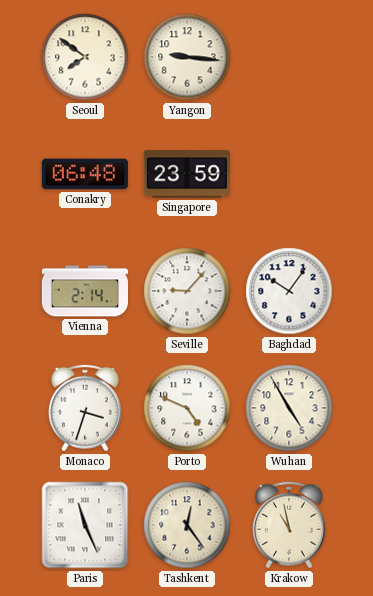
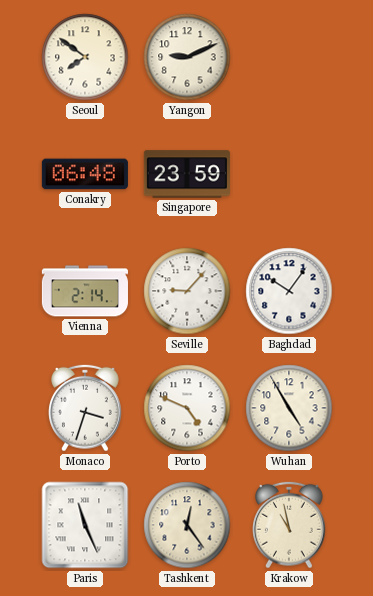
Yangon: 9:16 -> 9:11 (187, 57)
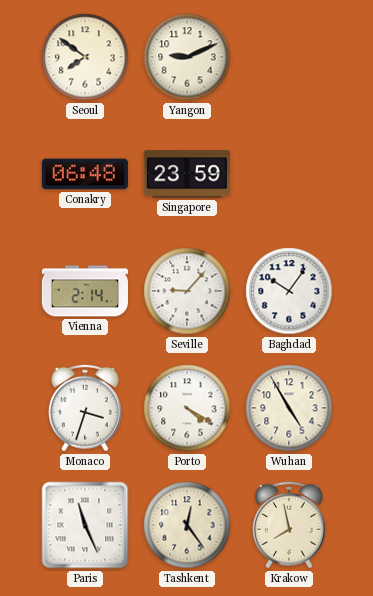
Porto: 4:49 -> 4:20 (187, 408)
Krakow: 10:58 -> 7:58 (290, 525)
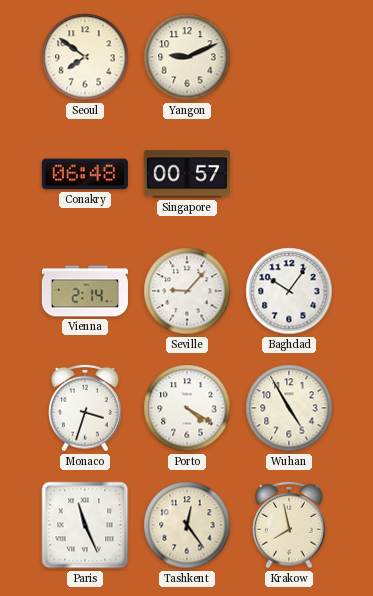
Singapore: 23:59 -> 00:57 (187, 174)
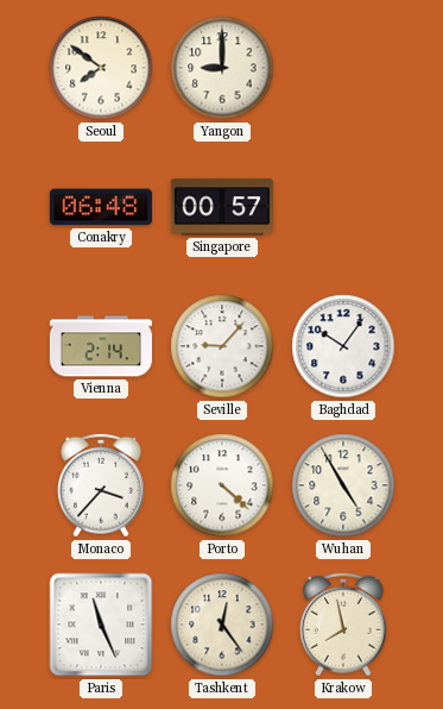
Yangon: 9:11 -> 9:00 (222, 68)
Monaco: 3:33 -> 3:37 (102, 485)
Porto: 4:20 -> 4:22 (222, 485)
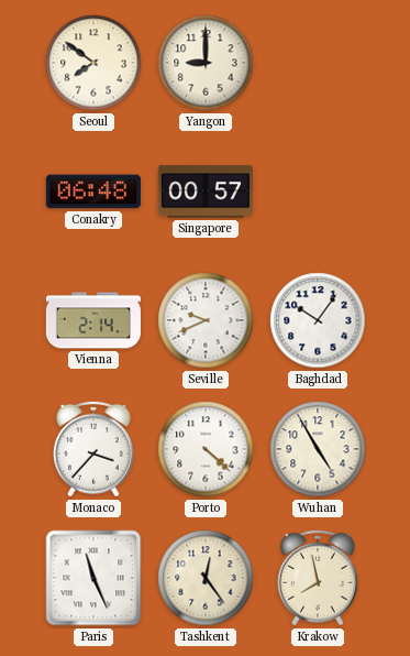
Seville: 9:07 -> 9:41 (206, 320)
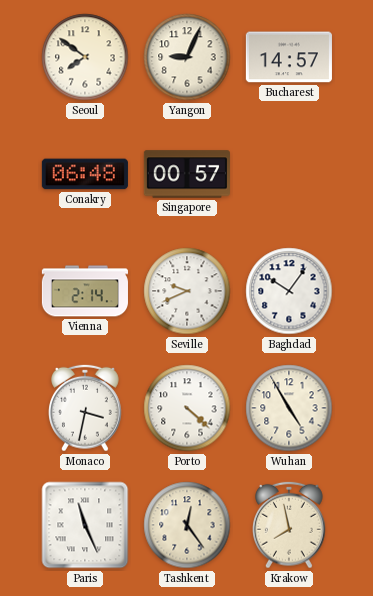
Yangon: 9:00 -> 9:04 (187, 57)
Bucharest: none -> 14:57 (289, 57)
Monaco: 3:37 -> 3:32 (86, 408)
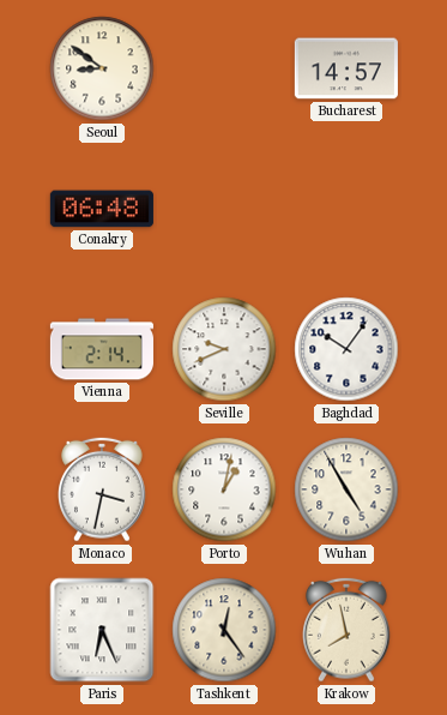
Seoul: 7:51 -> 8:51 (102, 68)
Yangon: 9:04 -> none (187, 57)
Singapore: 00:57 -> none (187, 174)
Porto: 4:22 -> 1:02 (224, 489)
Paris: 11:26 -> 6:26 (102, 630)
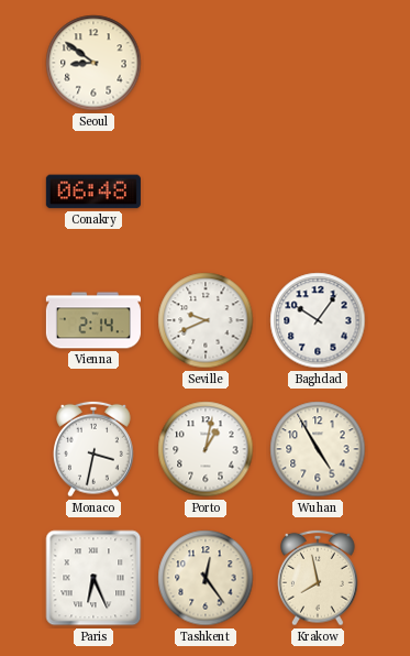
Bucharest: 14:57 -> none (346, 68)
